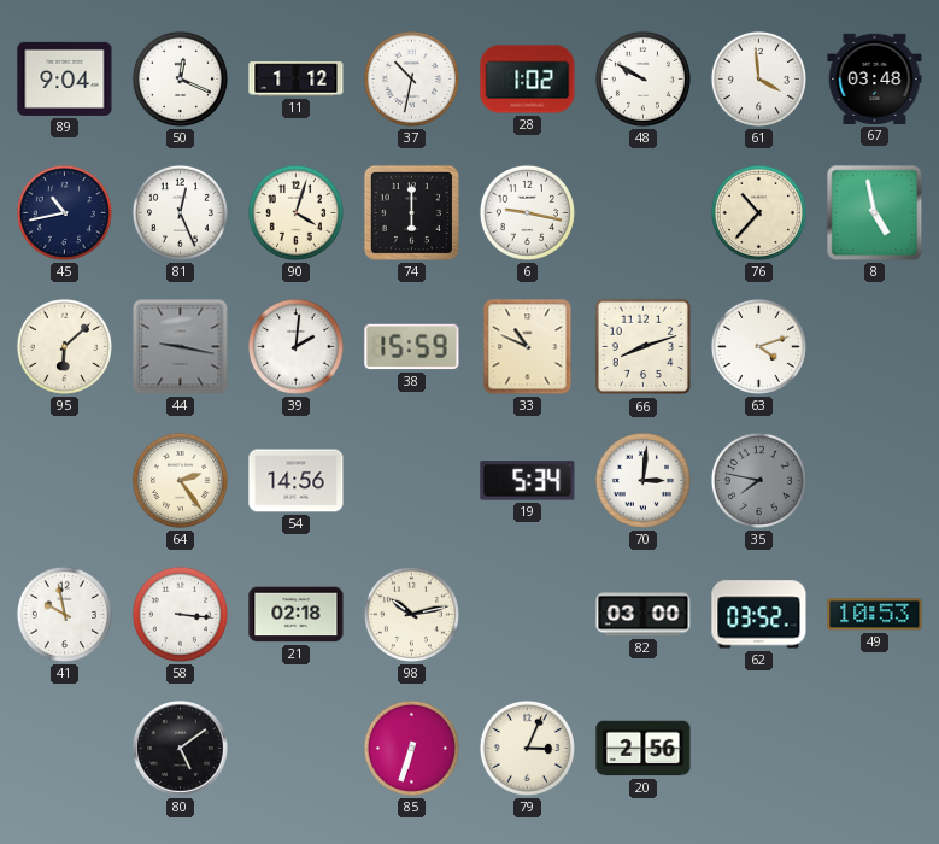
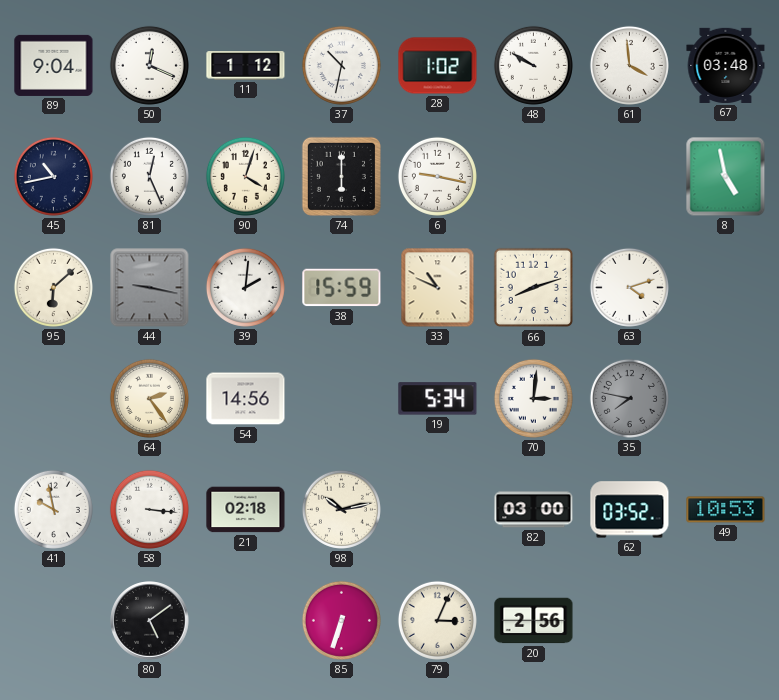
76: 10:37 -> none (758, 212)
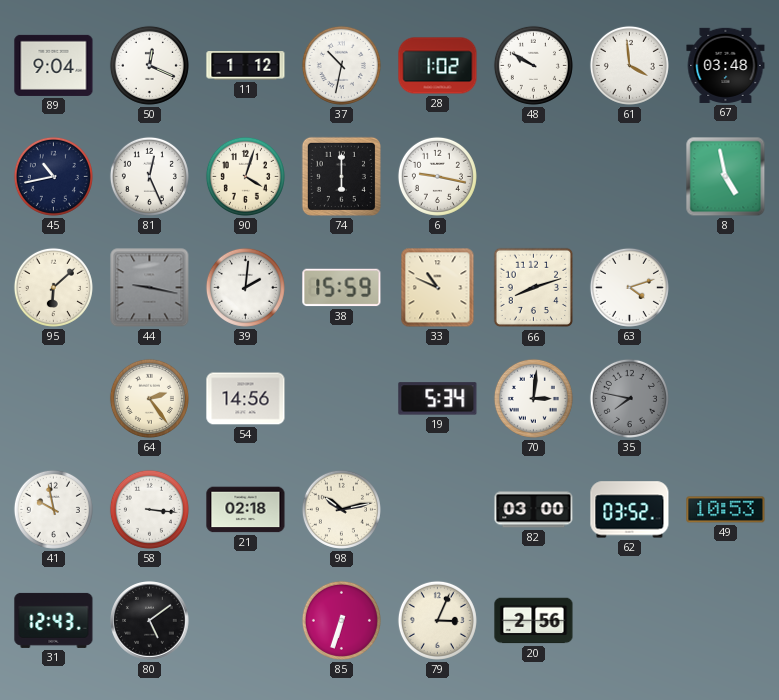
31: none -> 12:43 (54, 620)
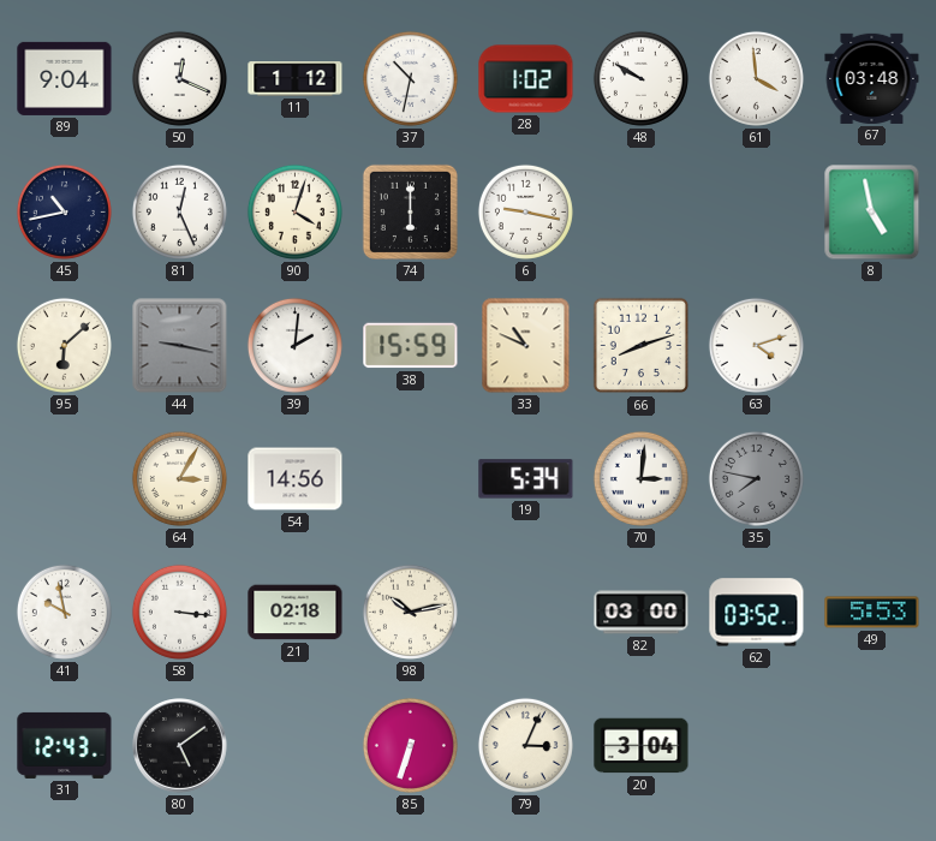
64: 2:24 -> 3:05 (179, 478)
49: 10:53 -> 5:53 (872, 613)
20: 2:56 -> 3:04 (642, 746)
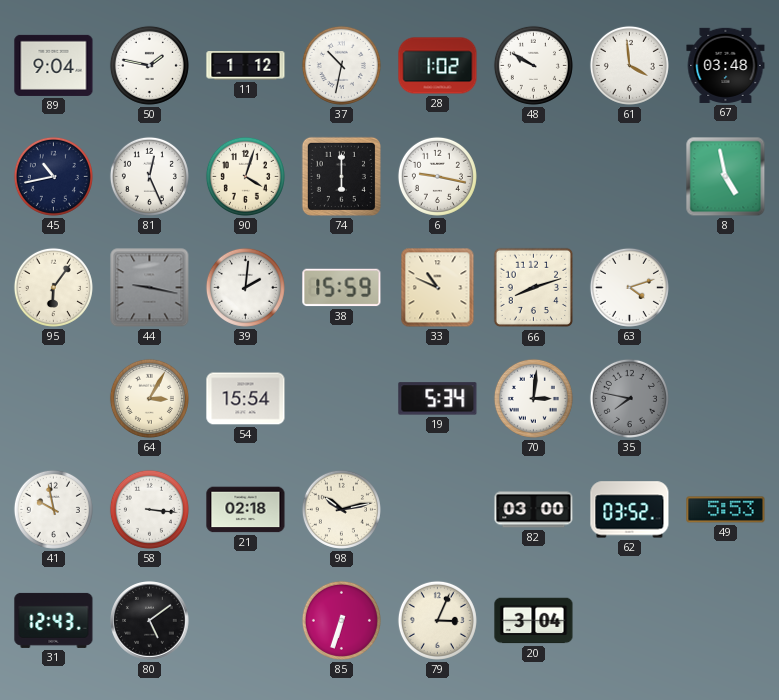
50: 12:19 -> 1:47 (149, 65)
95: 6:08 -> 6:06 (53, 287)
54: 14:56 -> 15:54 (246, 399)
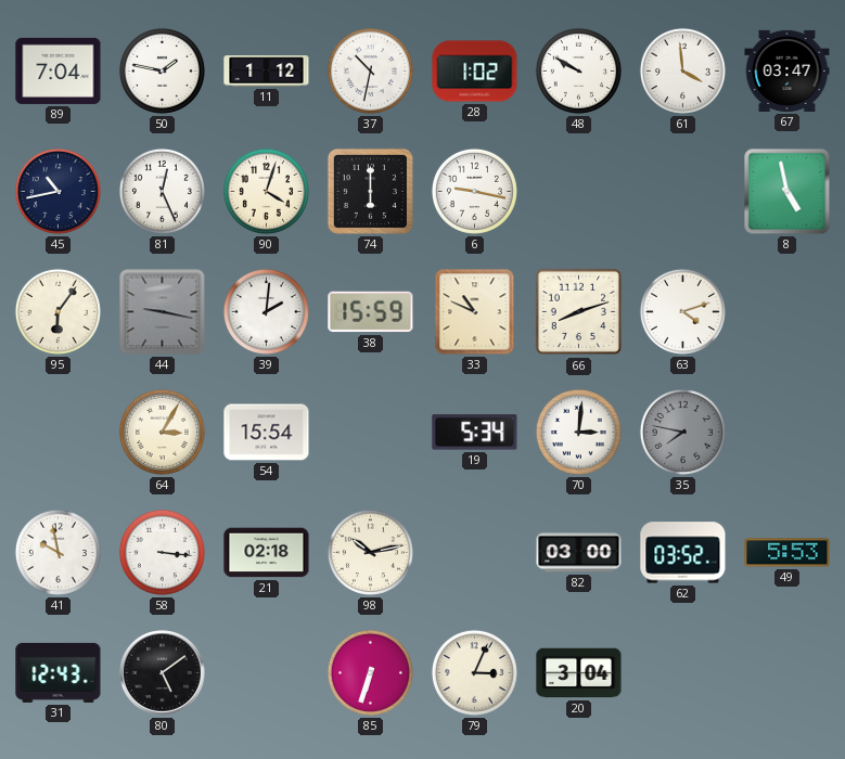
89: 9:04 -> 7:04 (59, 70)
67: 03:48 -> 03:47 (788, 70)
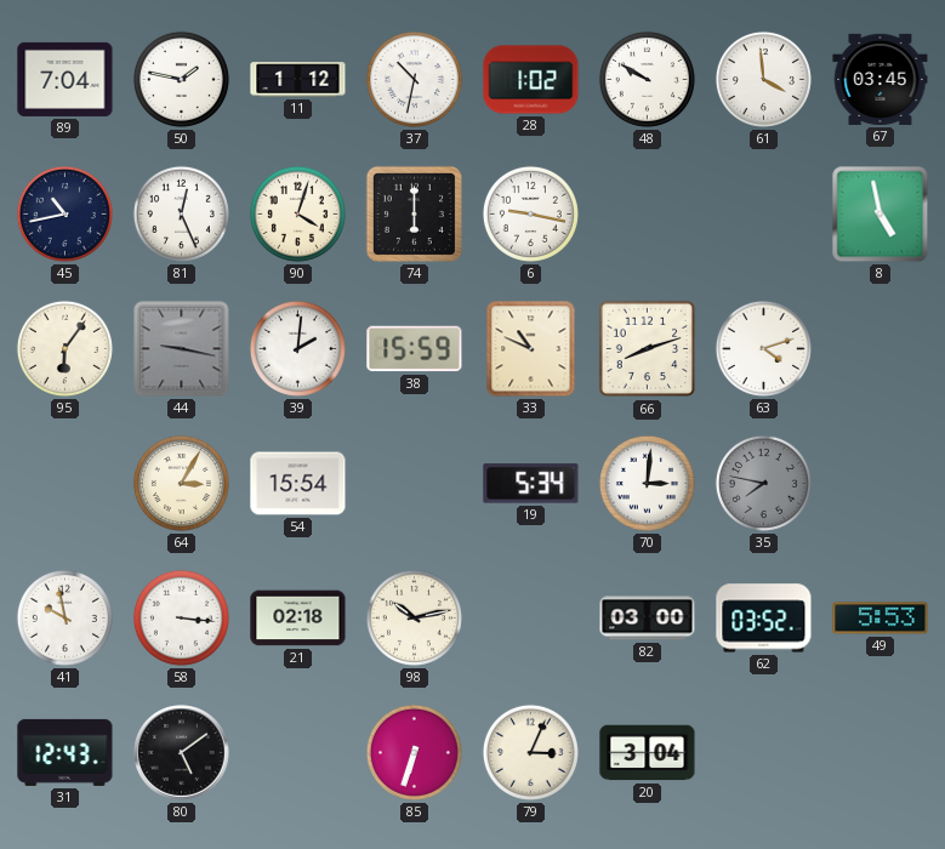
67: 03:47 -> 03:45 (881, 79)
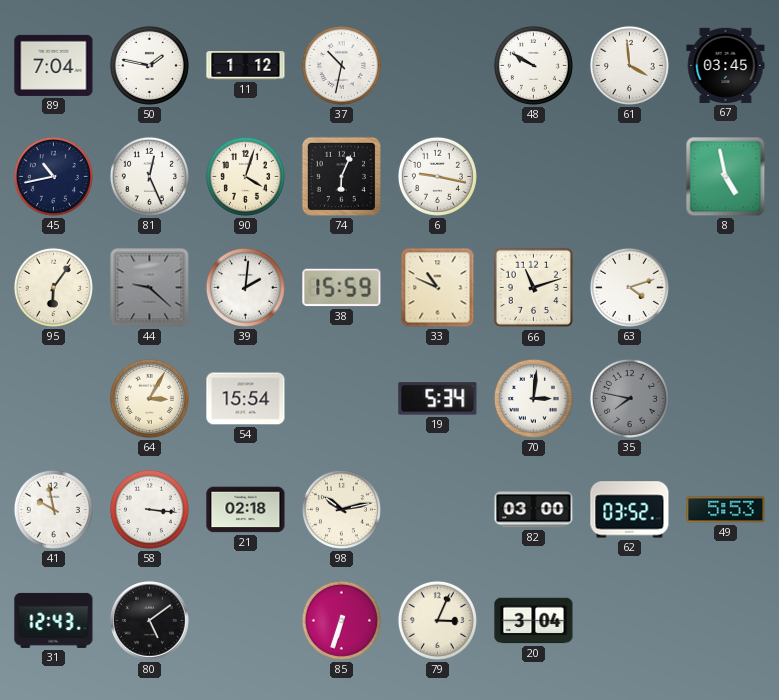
28: 1:02 -> none (531, 80)
74: 6:00 -> 6:04 (341, 176)
44: 9:17 -> 9:22 (150, 288)
66: 8:12 -> 11:12 (534, 288)
